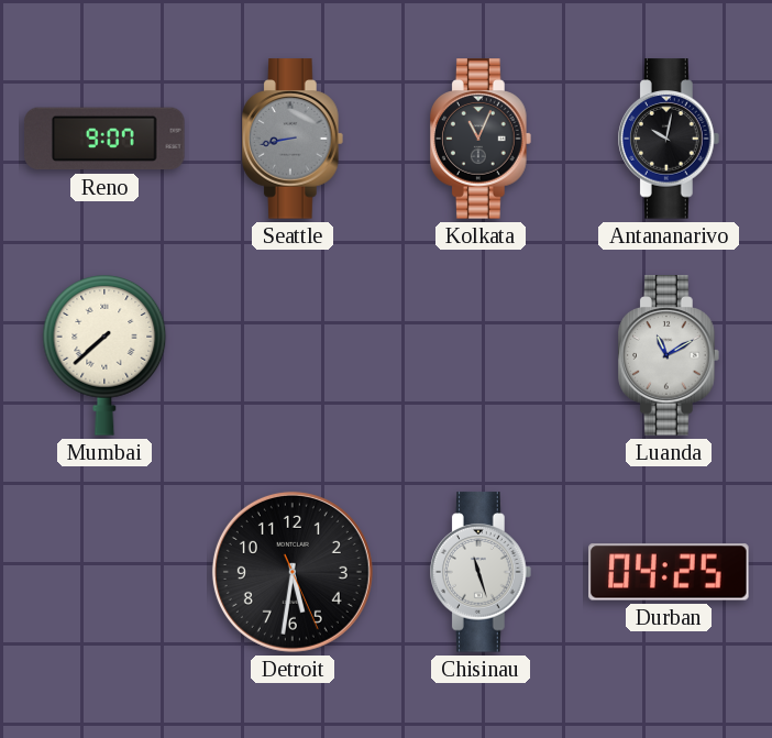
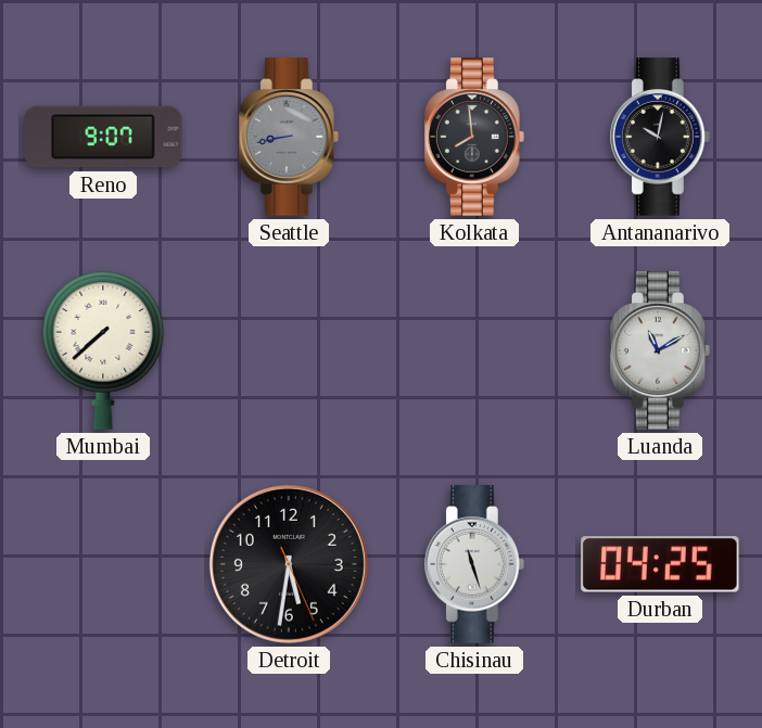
Kolkata: 11:04 -> 7:59 (475, 137)
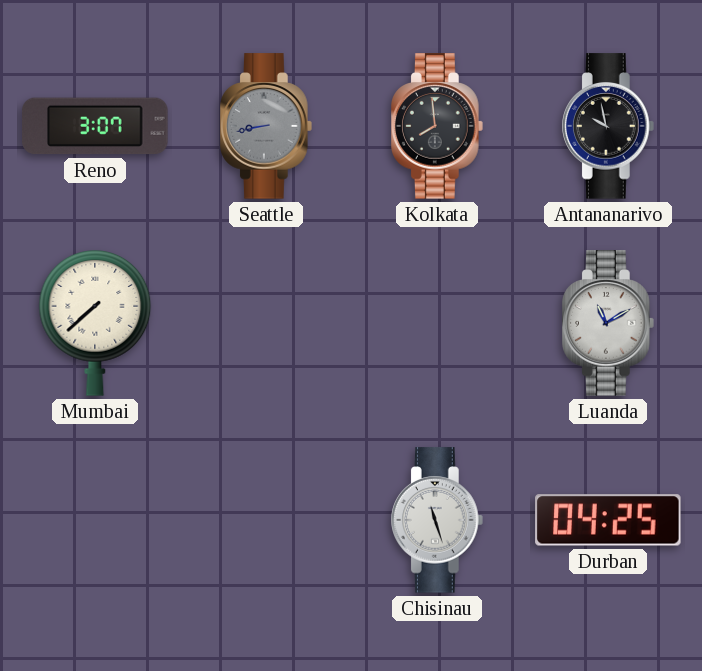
Reno: 9:07 -> 3:07 (95, 126)
Antananarivo: 10:02 -> 9:58 (609, 126)
Detroit: 5:31 -> none (289, 564)
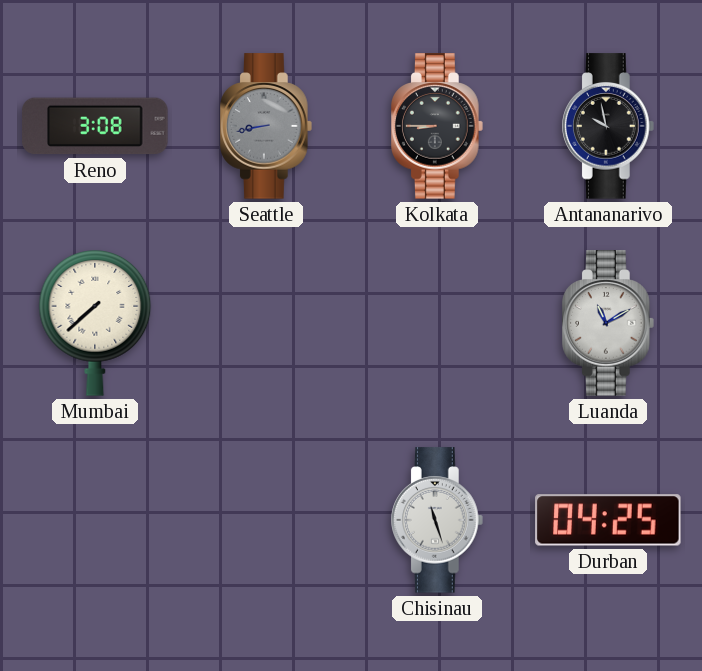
Reno: 3:07 -> 3:08 (95, 126)
Kolkata: 7:59 -> 8:45 (438, 126)
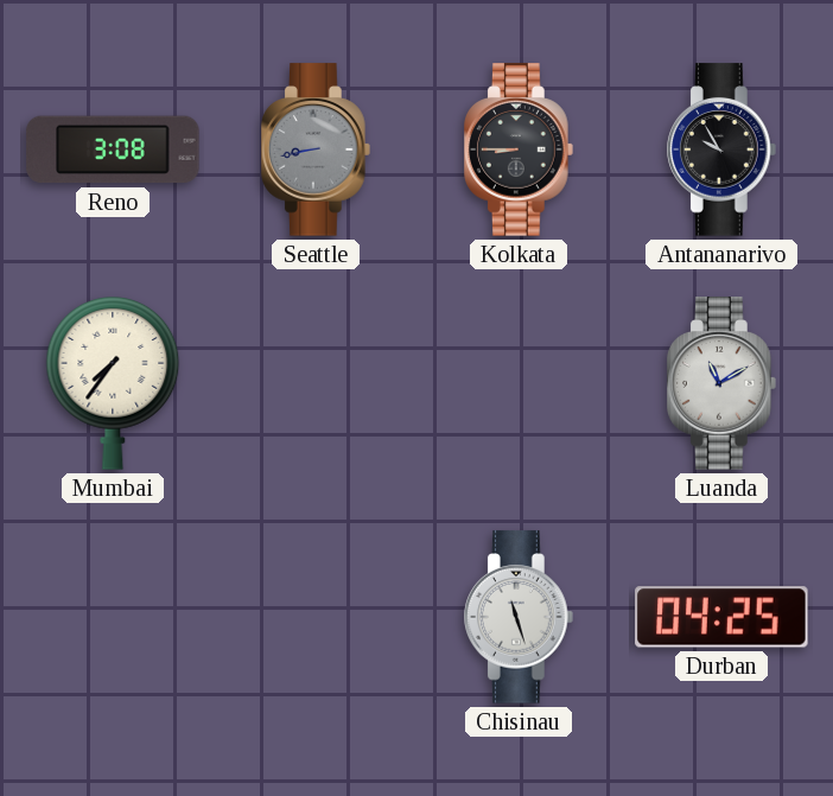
Antananarivo: 9:58 -> 9:55 (723, 149)
Mumbai: 7:38 -> 7:36 (113, 384)
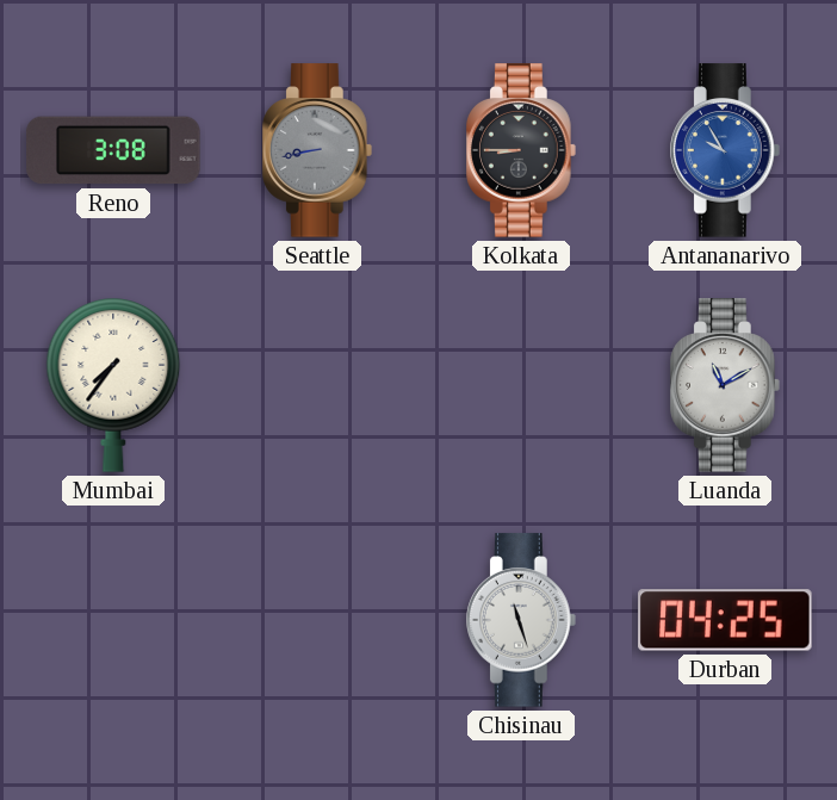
Antananarivo dial: black -> blue (726, 150)
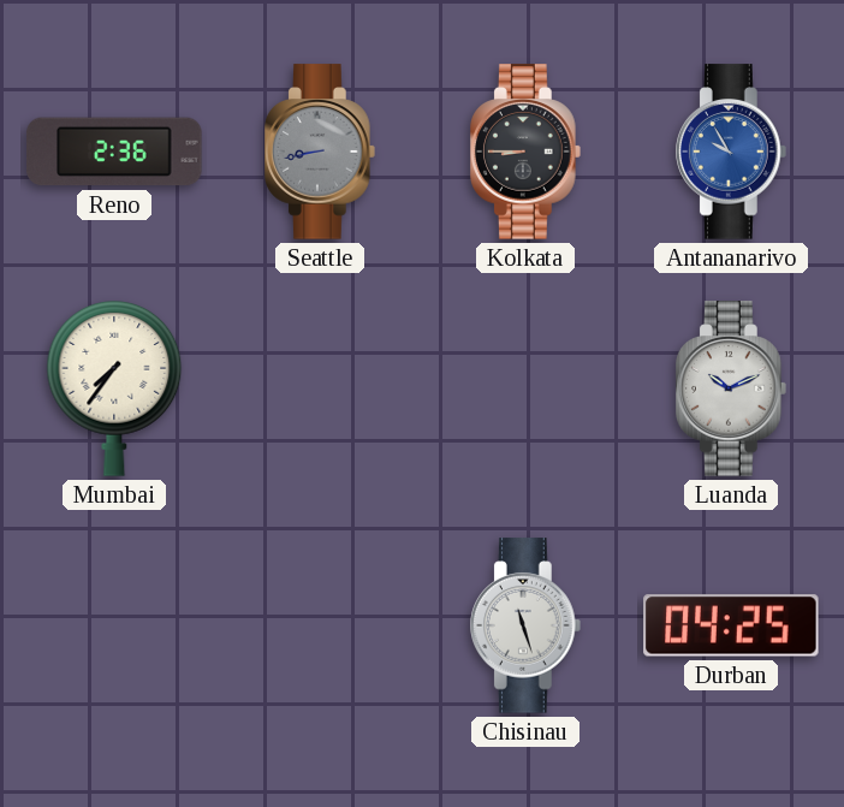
Reno: 3:08 -> 2:36 (114, 152)
Luanda: 11:10 -> 10:11 (732, 388)
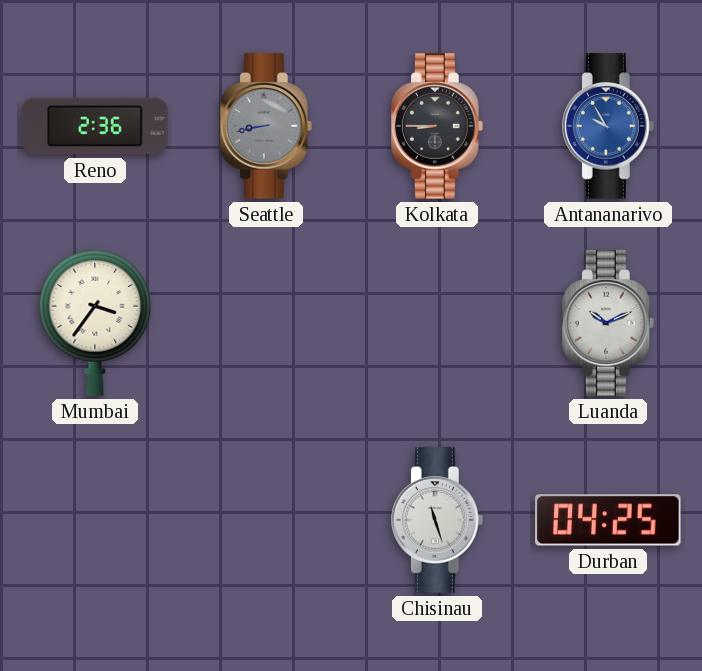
Mumbai: 7:36 -> 3:36 (95, 324)
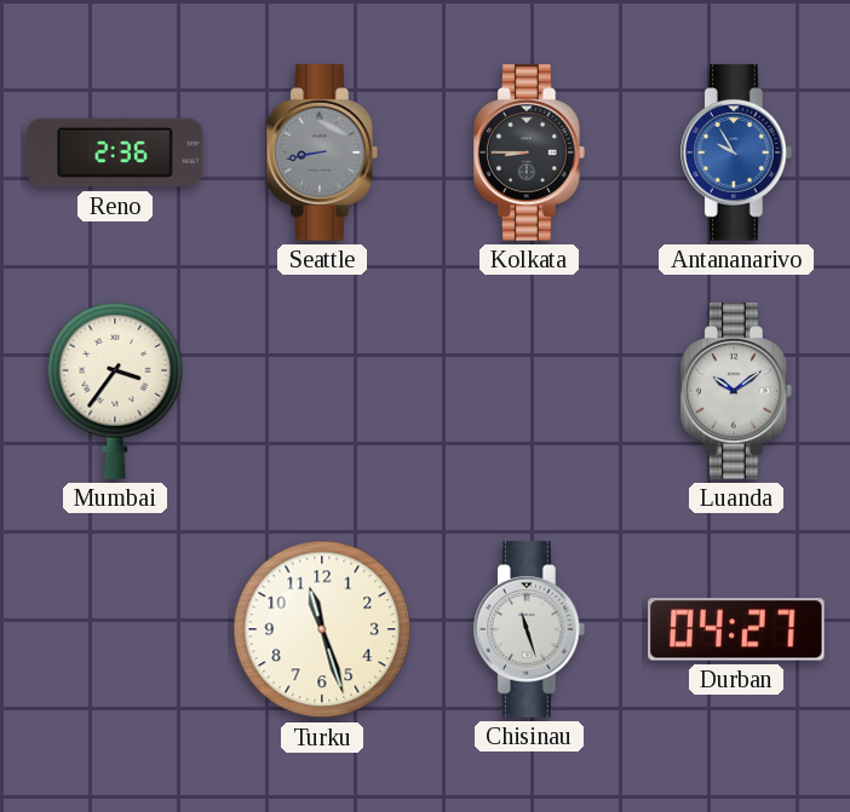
Luanda: 10:11 -> 10:09 (737, 391)
Turku: none -> 11:27 (322, 629)
Durban: 04:25 -> 04:27 (736, 629)
